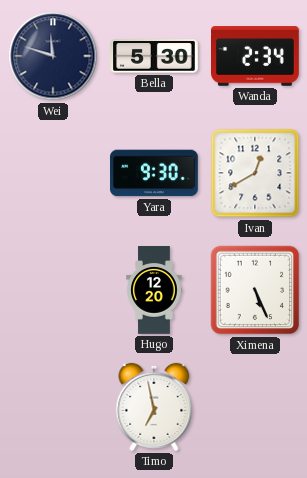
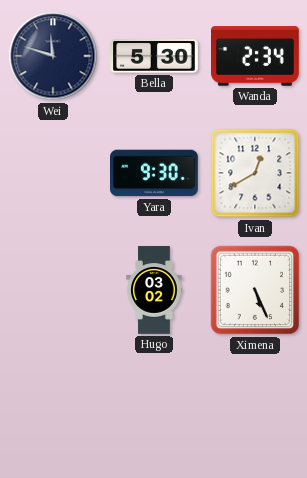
Hugo: 12:20 -> 03:02 (154, 290)
Timo: 6:58 -> none (154, 407)
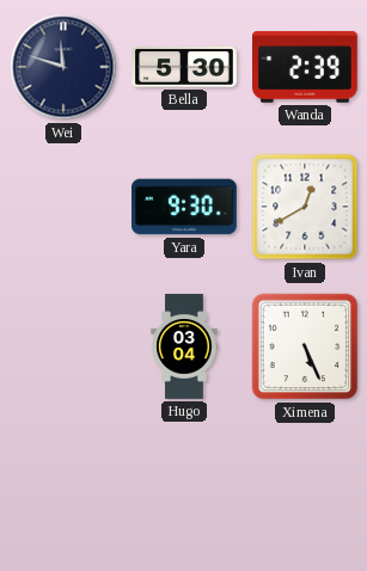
Wanda: 2:34 -> 2:39 (306, 67)
Hugo: 03:02 -> 03:04 (184, 346)
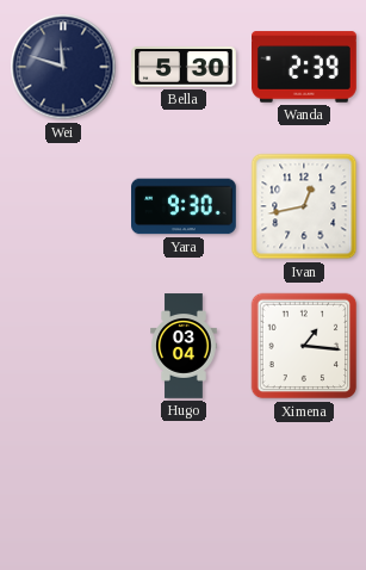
Ivan: 12:40 -> 12:43 (304, 206)
Ximena: 5:26 -> 1:16 (304, 346)
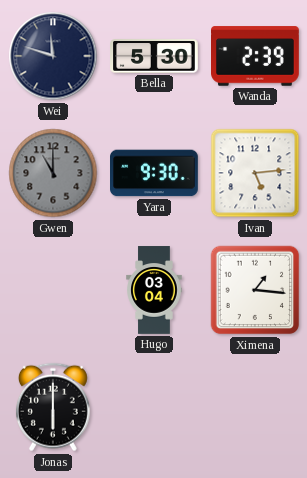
Gwen: none -> 11:00 (53, 173)
Ivan: 12:43 -> 5:14 (255, 173)
Jonas: none -> 6:00 (53, 407)
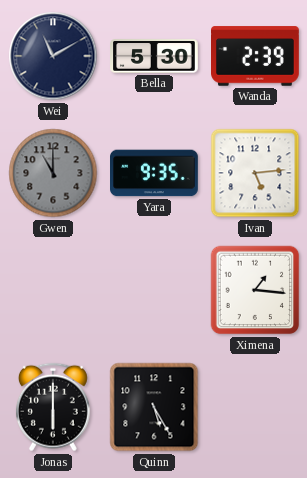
Wei: 11:48 -> 11:10 (53, 56)
Yara: 9:30 -> 9:35 (155, 173)
Hugo: 03:04 -> none (154, 290)
Quinn: none -> 5:25 (154, 407)
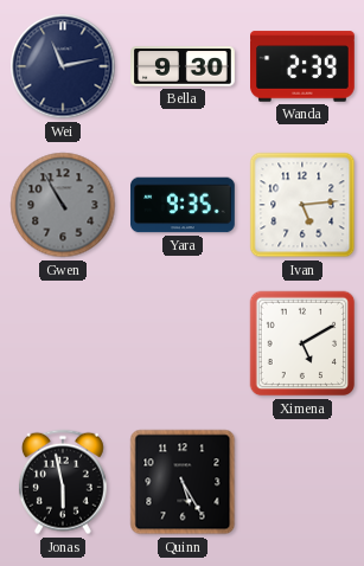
Wei: 11:10 -> 11:13 (63, 66)
Bella: 5:30 -> 9:30 (183, 66)
Gwen: 11:00 -> 10:55 (63, 205)
Ximena: 1:16 -> 5:10 (302, 343)
Jonas: 6:00 -> 5:58 (63, 482)
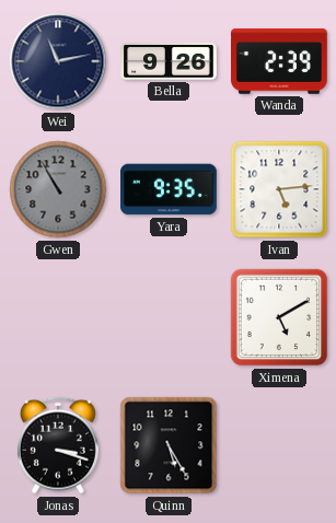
Bella: 9:30 -> 9:26 (169, 61)
Jonas: 5:58 -> 3:18 (58, 445)
